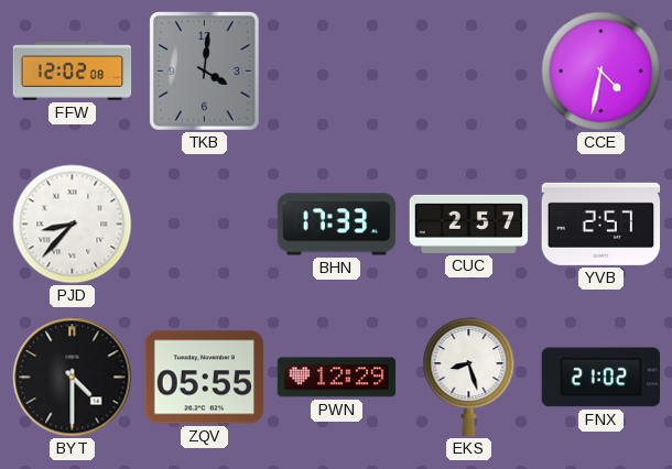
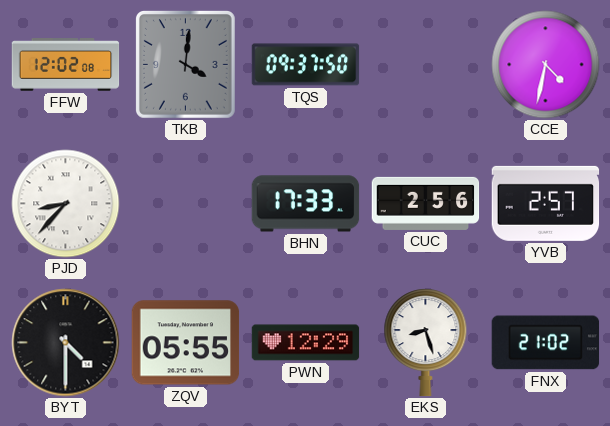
TQS: none -> 09:37 (306, 65)
CUC: 2:57 -> 2:56 (426, 203)
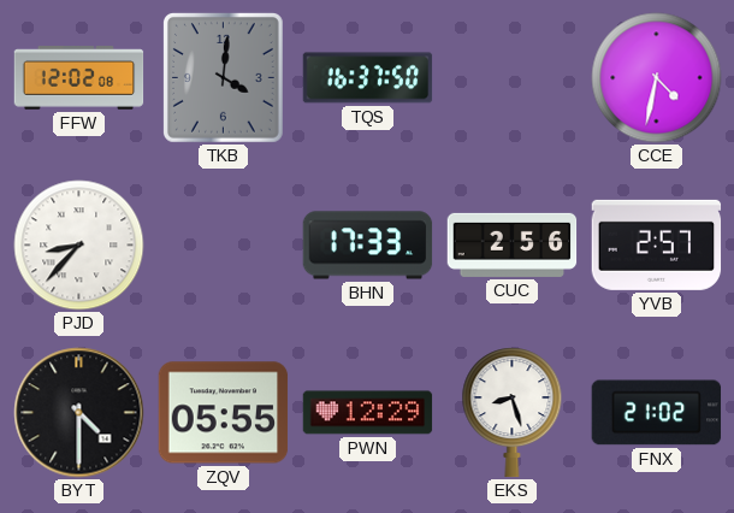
TQS: 09:37 -> 16:37 (368, 78)
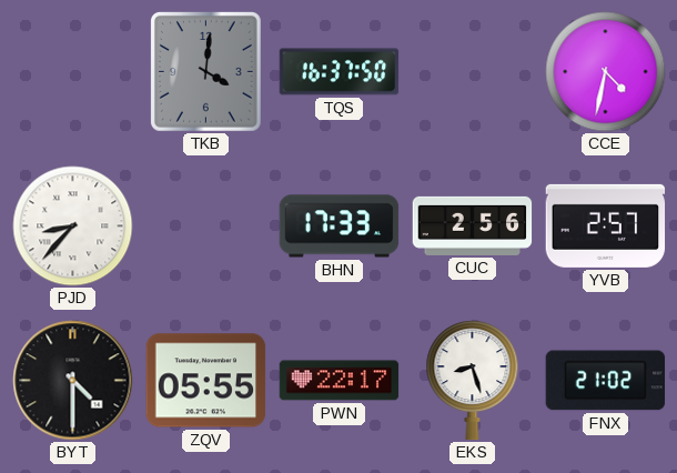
FFW: 12:02 -> none (79, 78)
PWN: 12:29 -> 22:17 (340, 381)
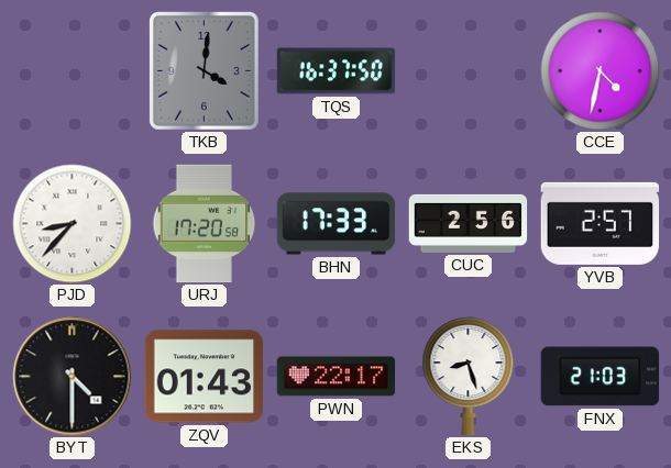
URJ: none -> 17:20 (205, 224)
ZQV: 05:55 -> 01:43 (205, 377)
FNX: 21:02 -> 21:03 (601, 377)
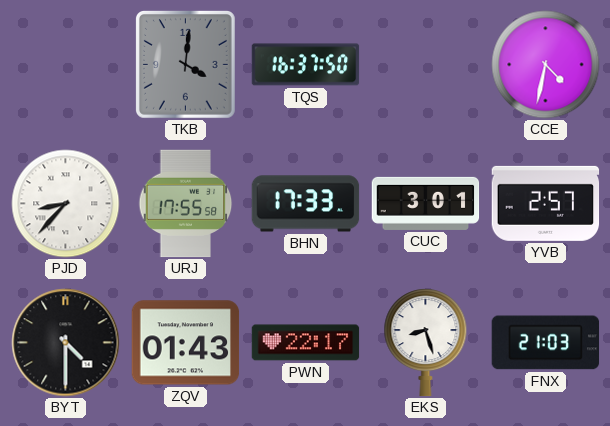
URJ: 17:20 -> 17:55 (186, 204)
CUC: 2:56 -> 3:01 (426, 203)
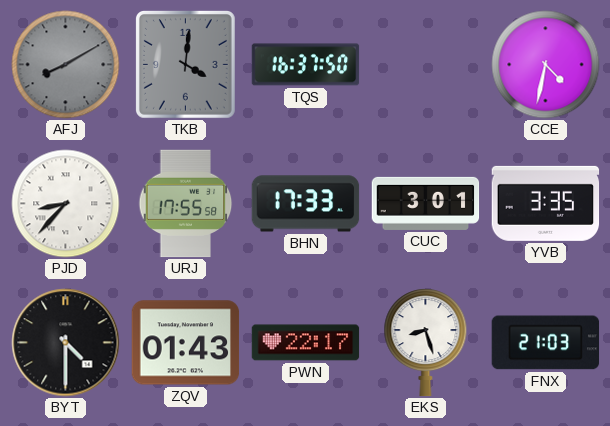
AFJ: none -> 8:10 (66, 65)
YVB: 2:57 -> 3:35 (546, 203)
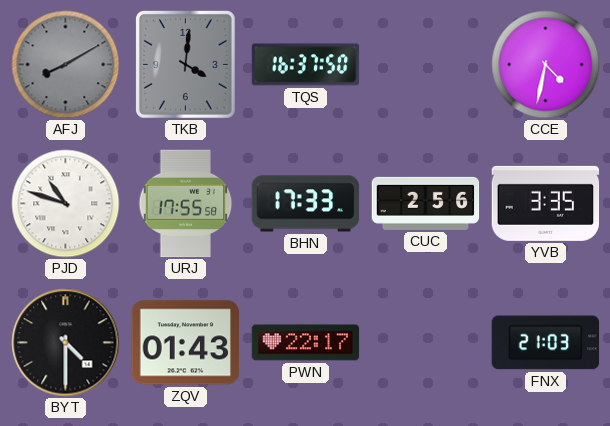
PJD: 8:37 -> 10:48 (66, 204)
CUC: 3:01 -> 2:56 (426, 203)
EKS: 8:27 -> none (426, 343)
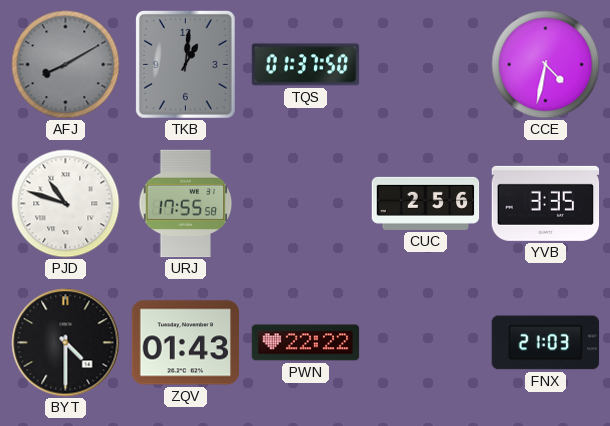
TKB: 4:01 -> 1:01 (185, 65)
TQS: 16:37 -> 01:37 (306, 65)
BHN: 17:33 -> none (306, 204)
PWN: 22:17 -> 22:22 (306, 343)
